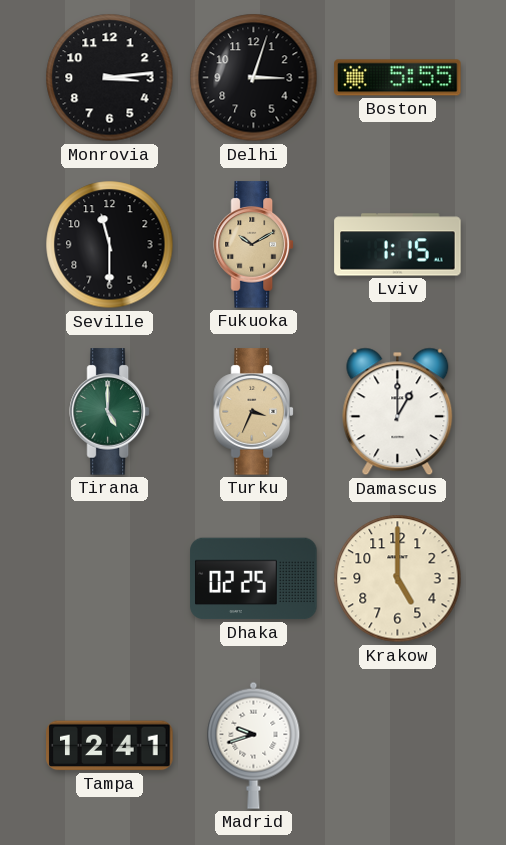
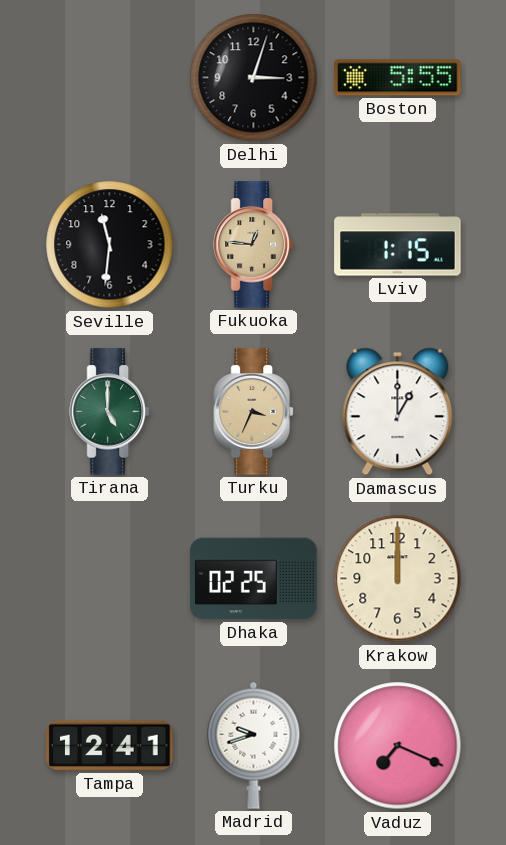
Monrovia: 3:14 -> none (110, 78)
Seville: 11:30 -> 11:31 (110, 245)
Fukuoka: 10:10 -> 12:46 (253, 245)
Krakow: 5:00 -> 12:00 (398, 579)
Vaduz: none -> 7:19 (398, 746)
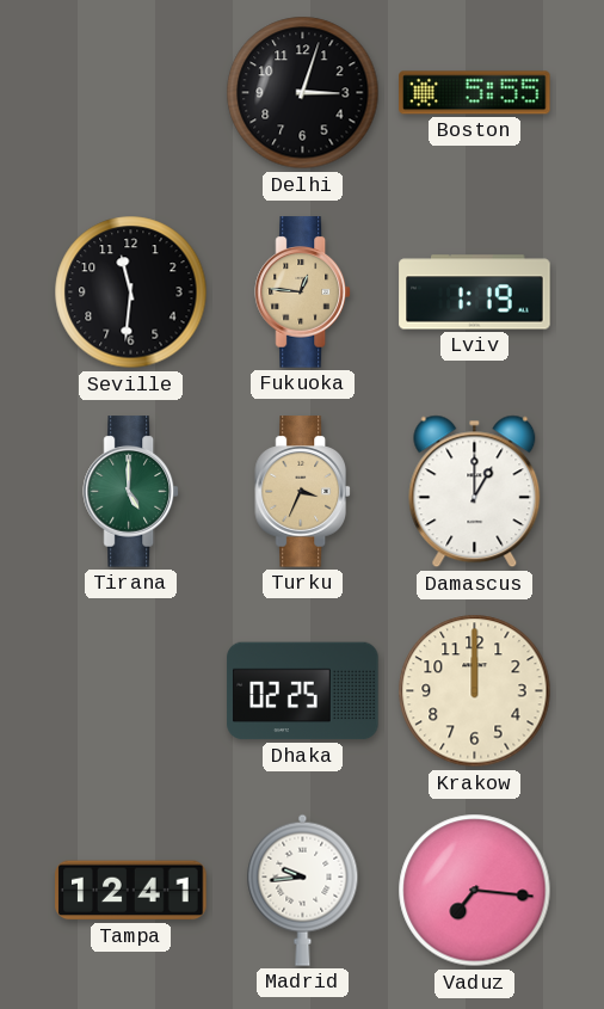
Lviv: 1:15 -> 1:19 (475, 293)
Madrid: 9:42 -> 9:44 (303, 890)
Vaduz: 7:19 -> 7:16 (475, 891)
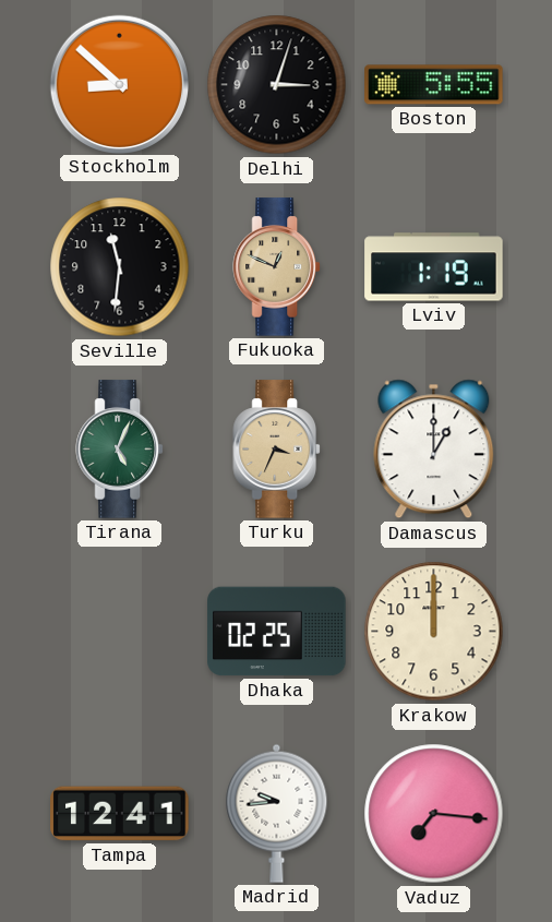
Stockholm: none -> 8:52 (119, 84)
Fukuoka: 12:46 -> 12:49 (276, 267)
Tirana: 5:00 -> 5:04 (119, 450)
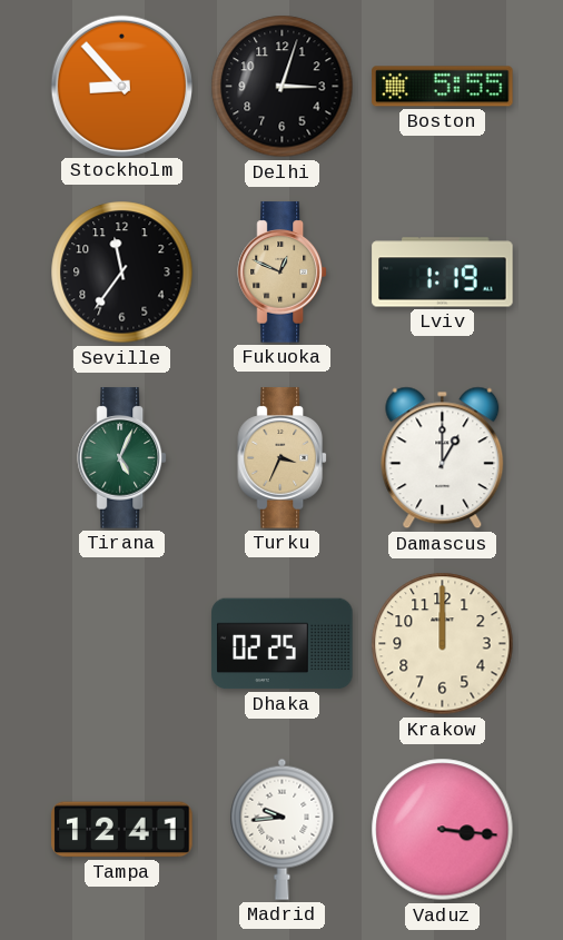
Stockholm: 8:52 -> 8:53 (121, 86)
Seville: 11:31 -> 11:36 (122, 273)
Vaduz: 7:16 -> 3:16 (443, 830)
